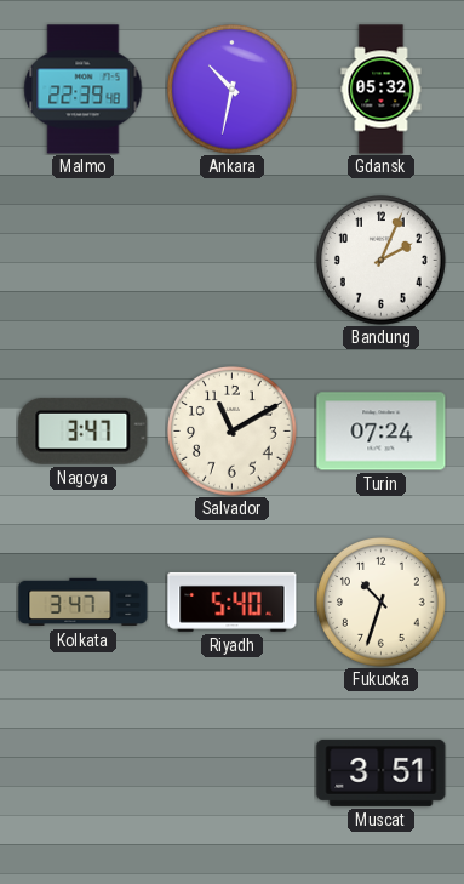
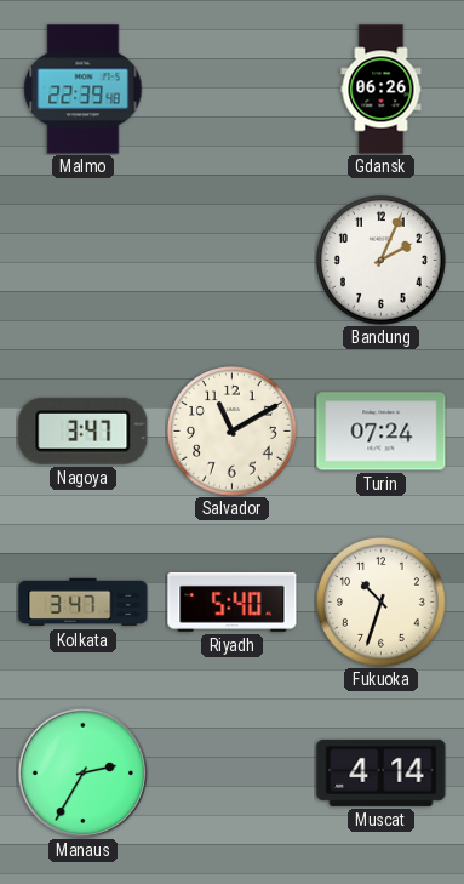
Ankara: 10:32 -> none (233, 90)
Gdansk: 05:32 -> 06:26 (382, 90)
Manaus: none -> 2:35 (82, 772)
Muscat: 3:51 -> 4:14 (382, 772)
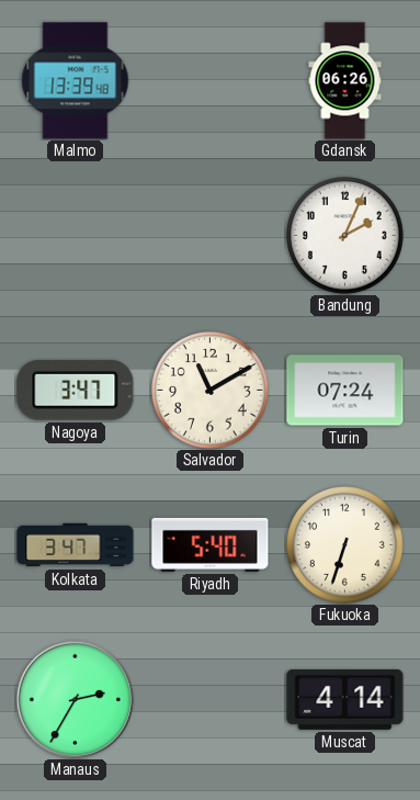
Malmo: 22:39 -> 13:39 (76, 81)
Fukuoka: 10:33 -> 6:33 (345, 545)
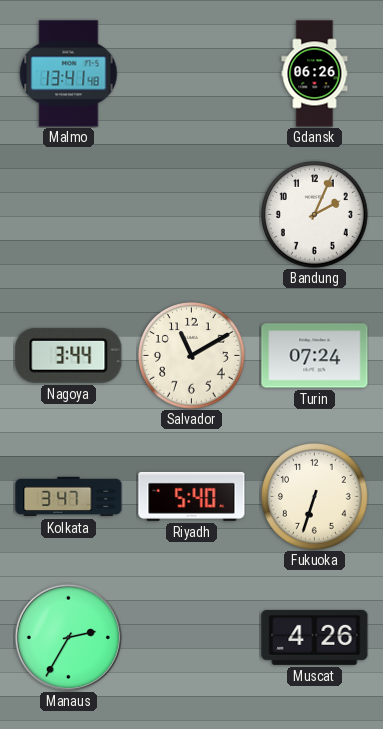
Malmo: 13:39 -> 13:41 (69, 74)
Nagoya: 3:47 -> 3:44 (69, 355)
Muscat: 4:14 -> 4:26 (315, 637)
